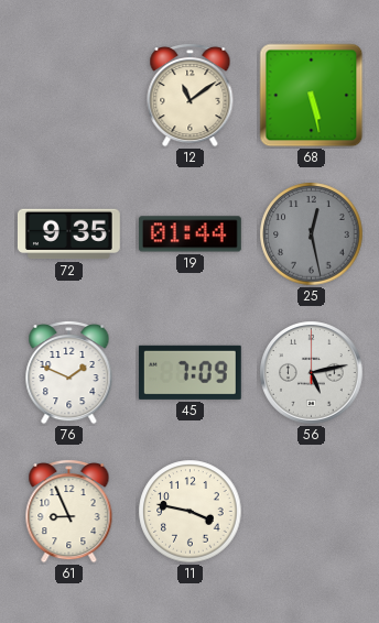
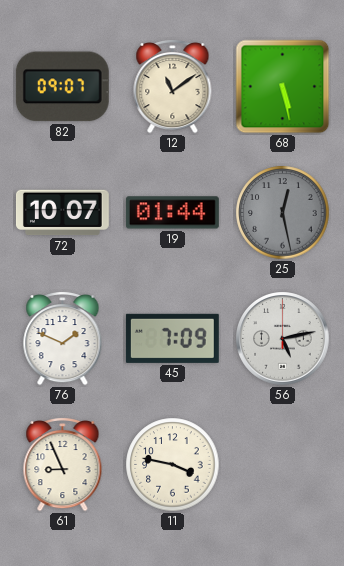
82: none -> 09:07 (62, 87)
72: 9:35 -> 10:07 (62, 213)
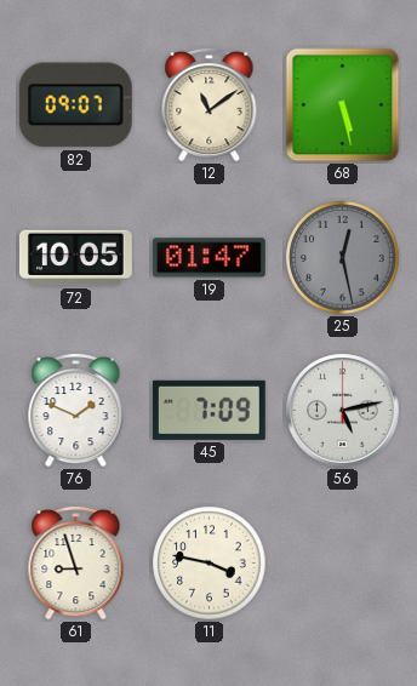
72: 10:07 -> 10:05 (75, 258)
19: 01:44 -> 01:47 (208, 258)
61: 8:56 -> 8:57 (76, 562)
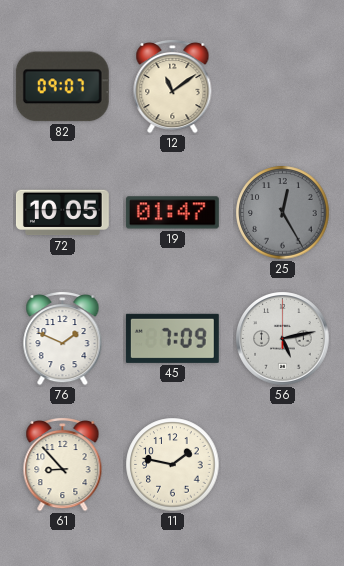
68: 5:28 -> none (343, 105)
25: 12:28 -> 12:25 (283, 213)
61: 8:57 -> 8:53 (63, 464)
11: 3:47 -> 1:47 (173, 465)
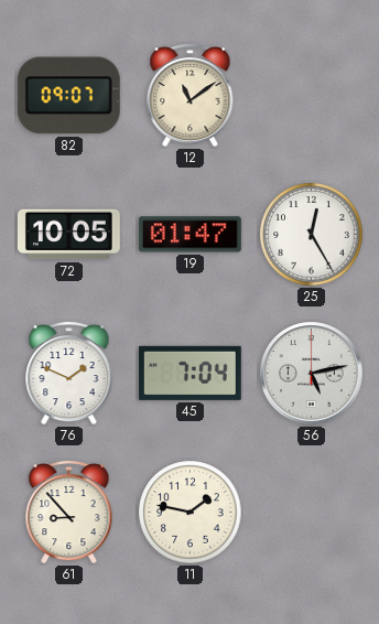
25 dial: grey -> white (312, 235)
45: 7:09 -> 7:04 (189, 373)
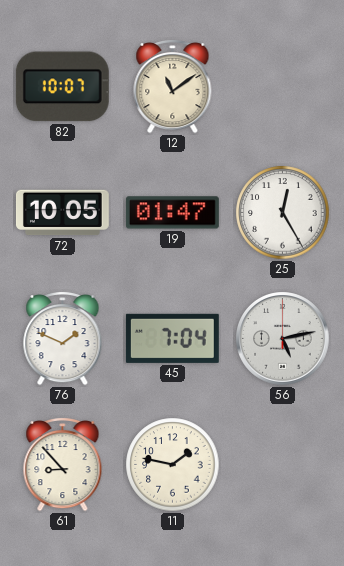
82: 09:07 -> 10:07 (62, 87)
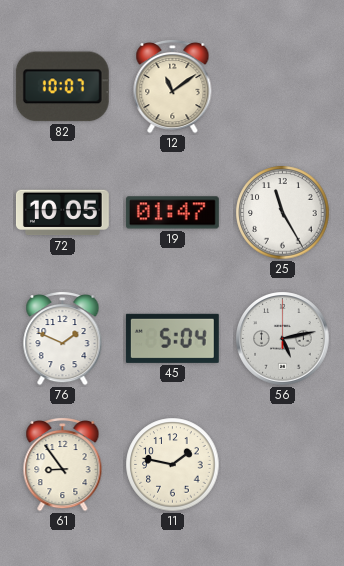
25: 12:25 -> 11:25 (283, 213)
45: 7:04 -> 5:04 (172, 338)
61: 8:53 -> 8:54 (63, 464)
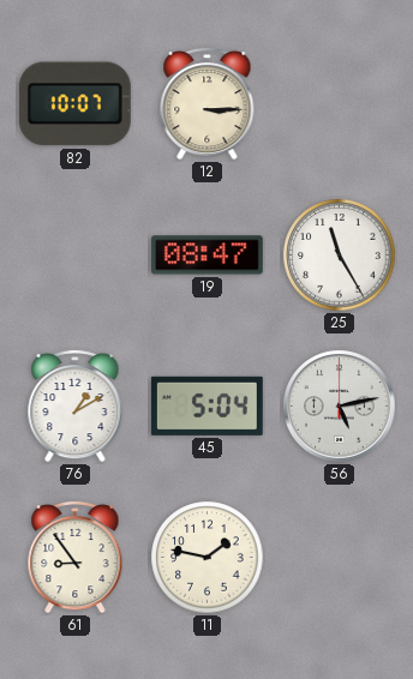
12: 11:09 -> 3:15 (208, 103)
72: 10:05 -> none (62, 213)
19: 01:47 -> 08:47 (206, 256)
76: 1:49 -> 1:10 (76, 405)
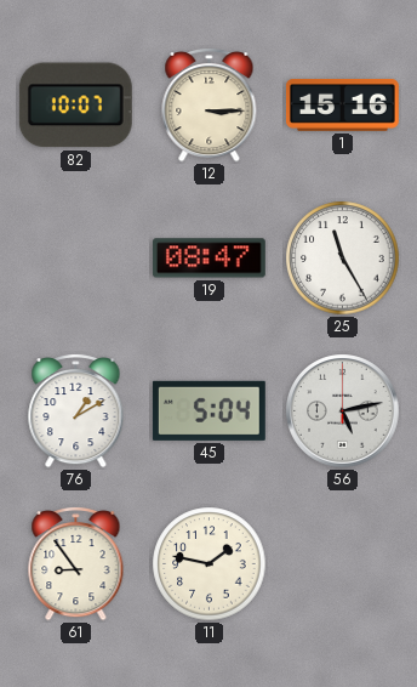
1: none -> 15:16 (342, 106)
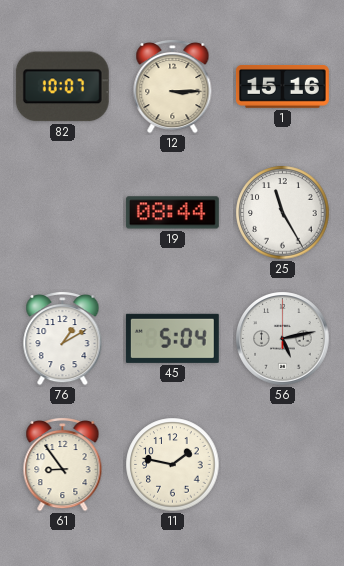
19: 08:47 -> 08:44 (172, 213)
